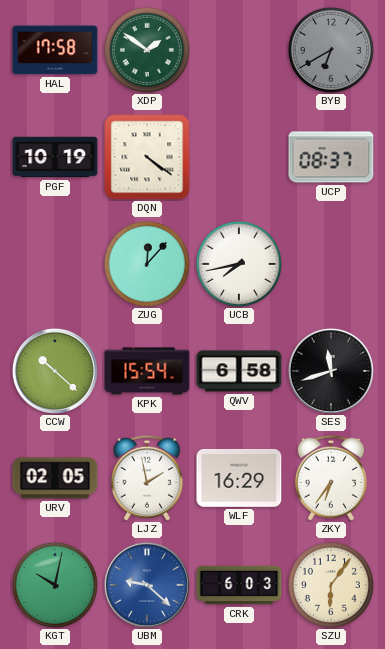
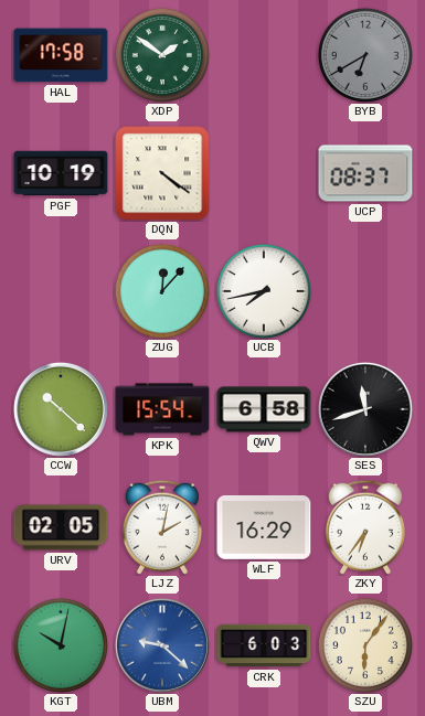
LJZ: 1:58 -> 2:02 (162, 527)
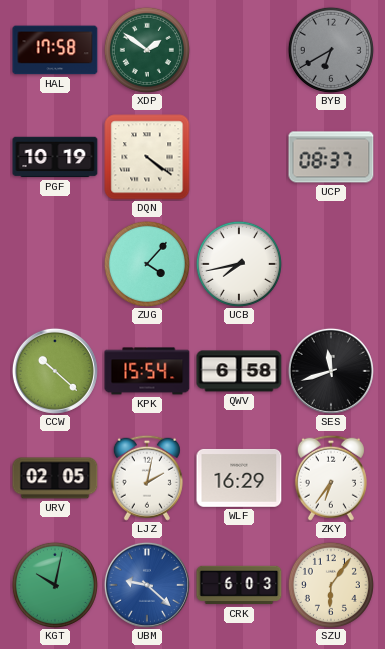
ZUG: 12:07 -> 4:07 (147, 264)
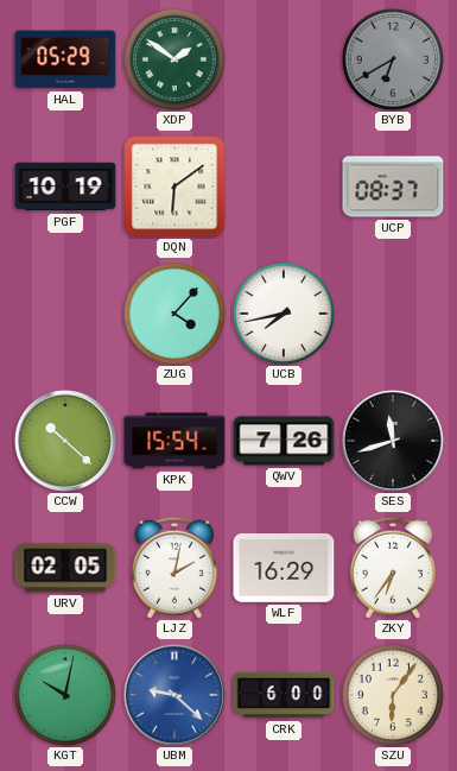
HAL: 17:58 -> 05:29 (65, 59)
DQN: 4:21 -> 6:09 (174, 187)
QWV: 6:58 -> 7:26 (284, 441)
CRK: 6:03 -> 6:00 (284, 695)
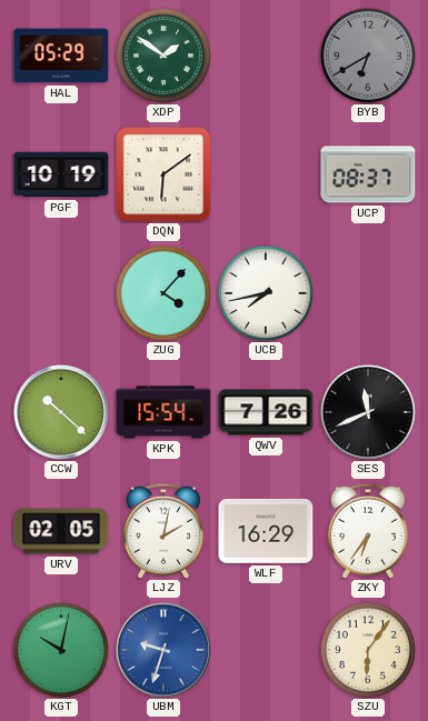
SES: 11:42 -> 11:41 (368, 412)
UBM: 9:22 -> 9:33 (163, 650)
CRK: 6:00 -> none (284, 695)
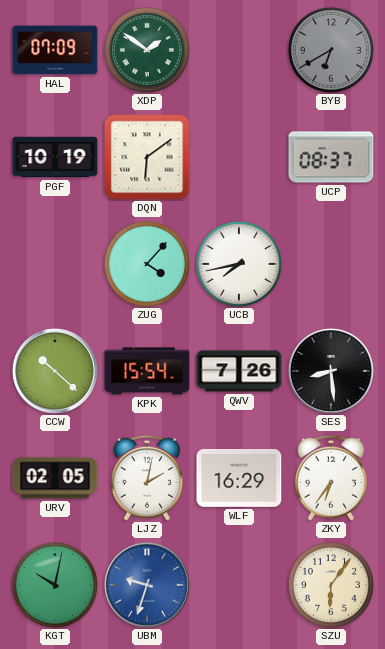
HAL: 05:29 -> 07:09 (55, 50)
SES: 11:41 -> 8:29 (331, 371)
